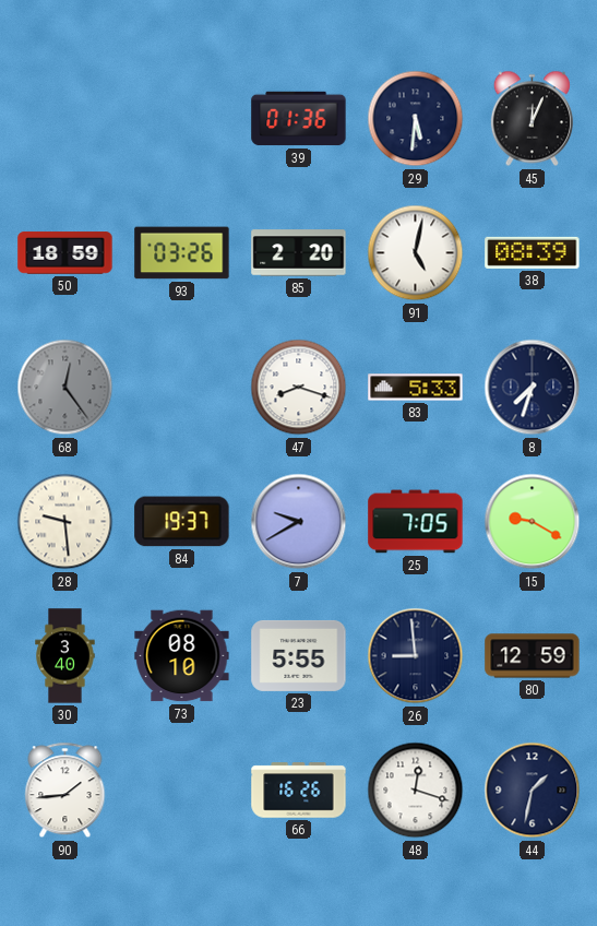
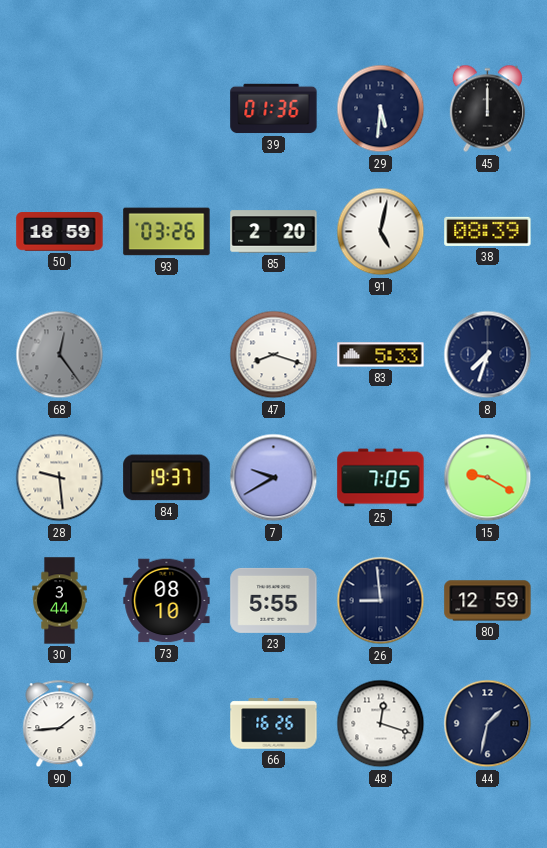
45: 12:04 -> 12:00 (487, 109)
30: 3:40 -> 3:44 (60, 601)
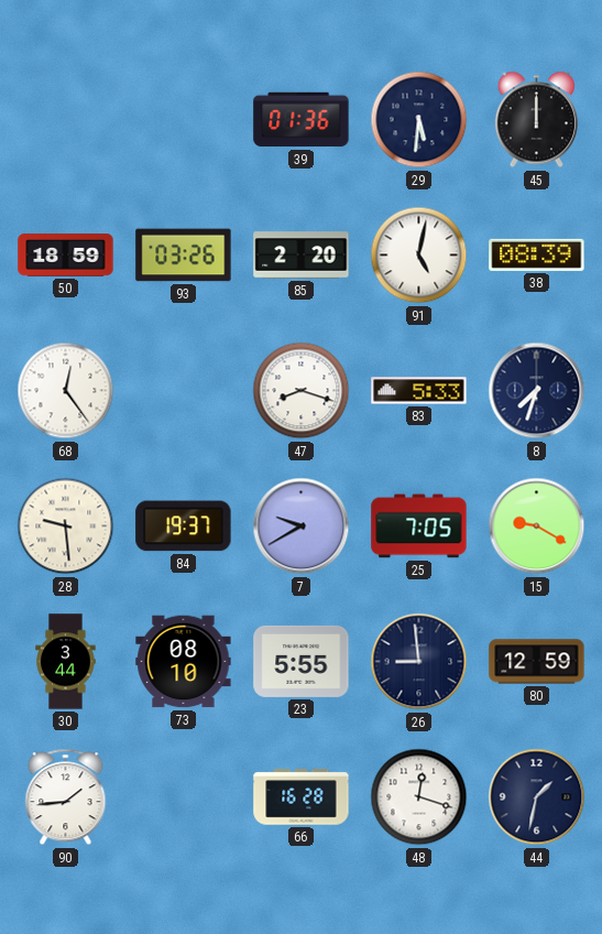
68 dial: grey -> white (66, 391)
66: 16:26 -> 16:28 (302, 797)
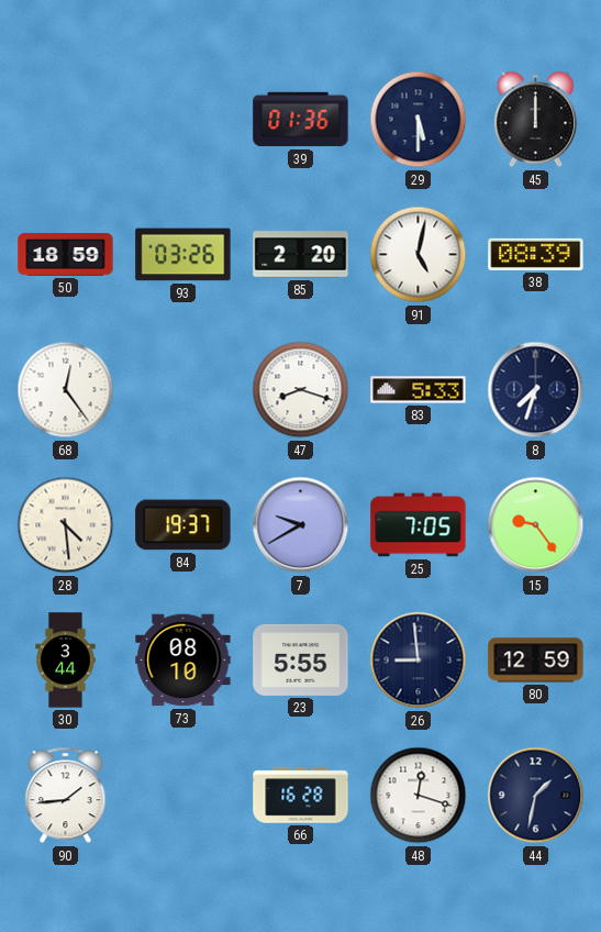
29: 5:31 -> 5:30 (419, 120)
28: 9:29 -> 4:29 (66, 525)
15: 9:20 -> 9:24 (536, 525)
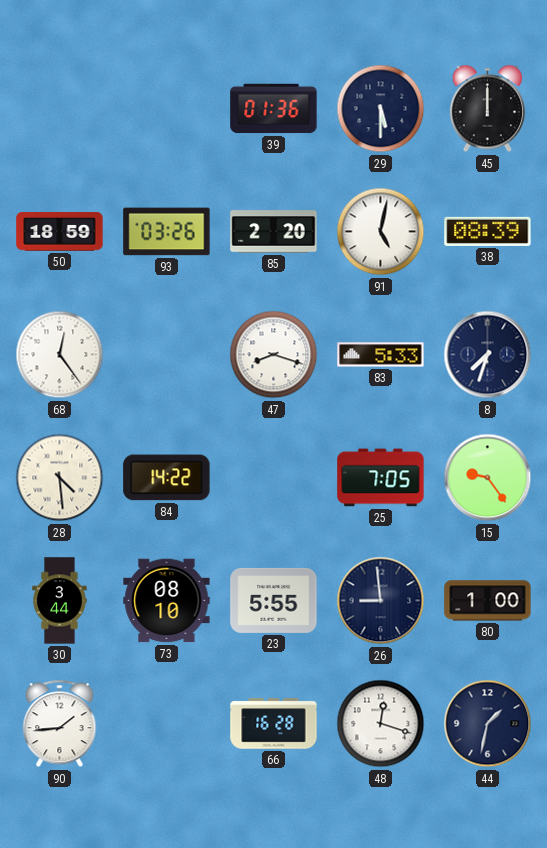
84: 19:37 -> 14:22 (167, 478)
7: 9:40 -> none (301, 525)
80: 12:59 -> 1:00 (488, 601)
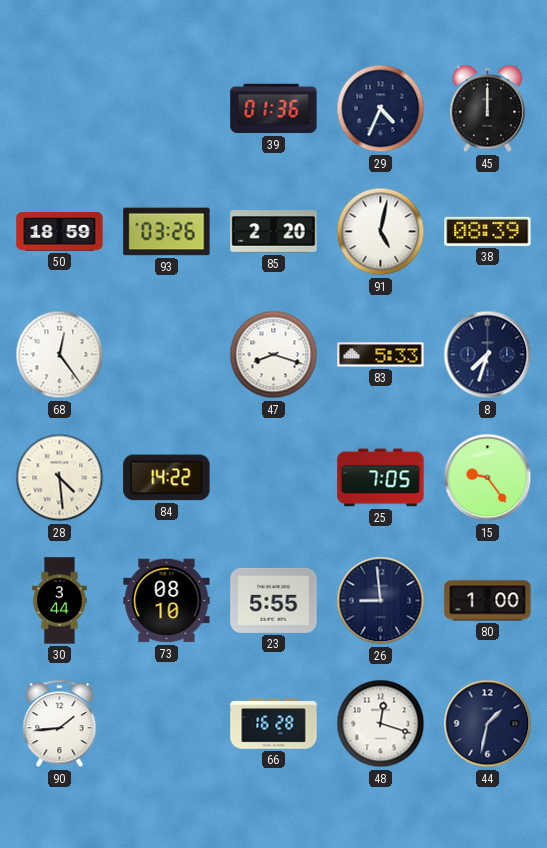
29: 5:30 -> 4:34 (381, 109)
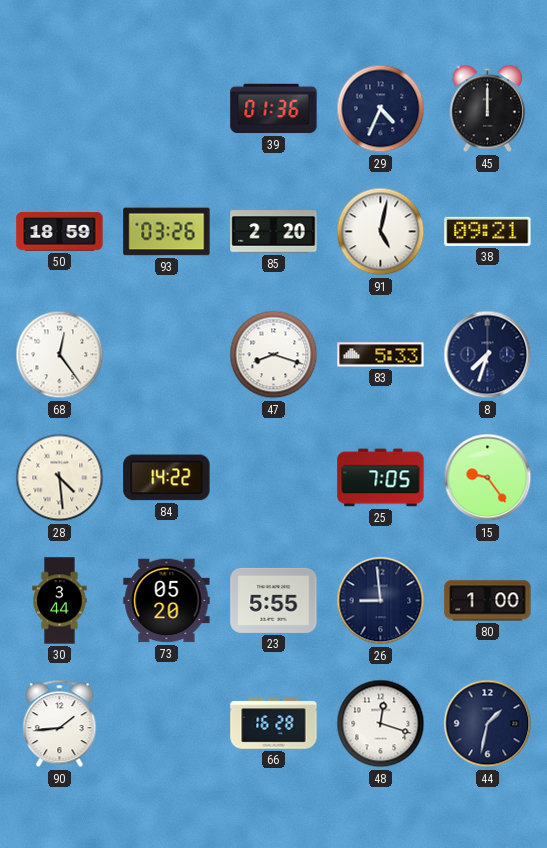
38: 08:39 -> 09:21 (488, 231)
73: 08:10 -> 05:20 (167, 601)
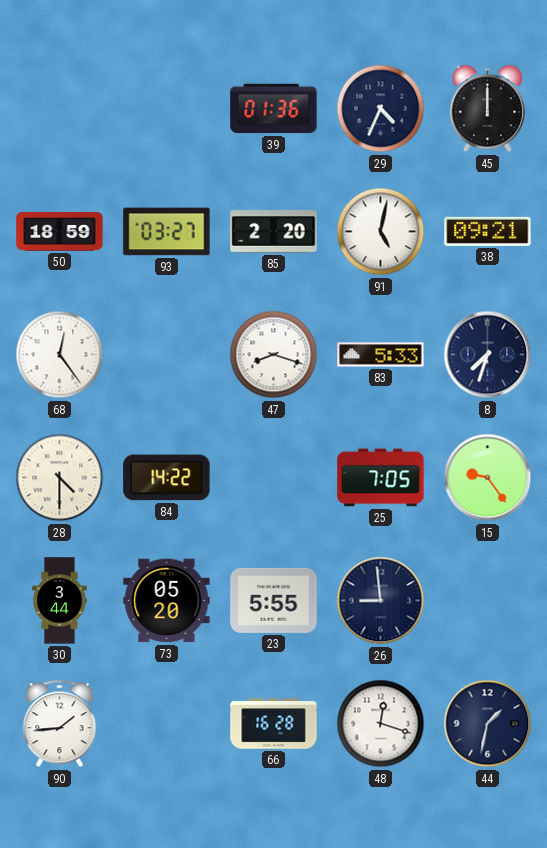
93: 03:26 -> 03:27 (167, 232)
28: 4:29 -> 4:30 (60, 478)
80: 1:00 -> none (488, 601)
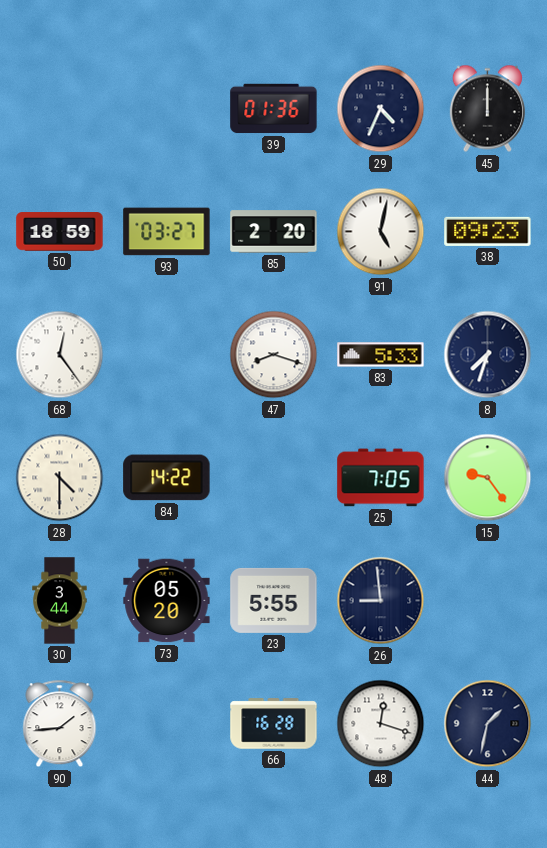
38: 09:21 -> 09:23 (488, 231)
